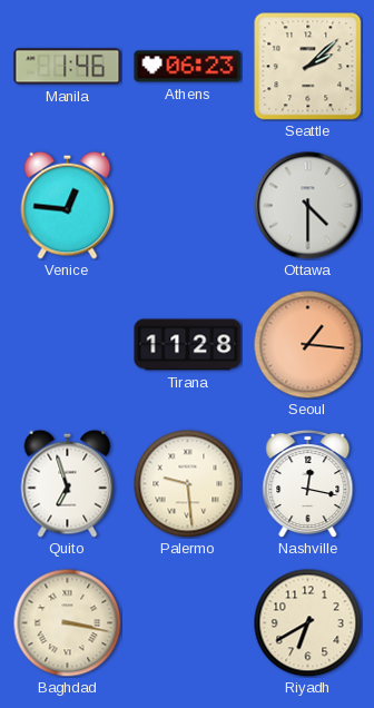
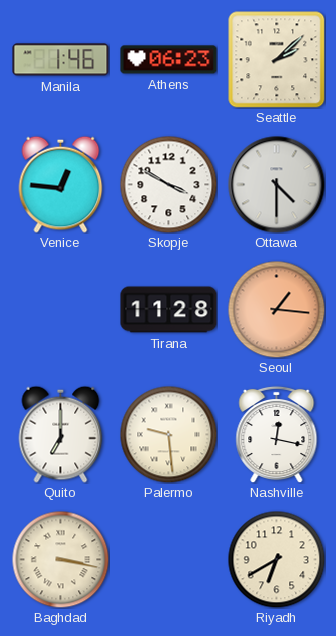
Skopje: none -> 3:50 (168, 184)
Quito: 6:57 -> 7:00 (61, 434)
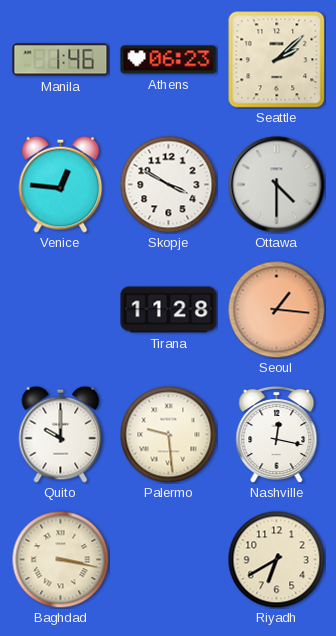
Quito: 7:00 -> 10:00 (61, 434)
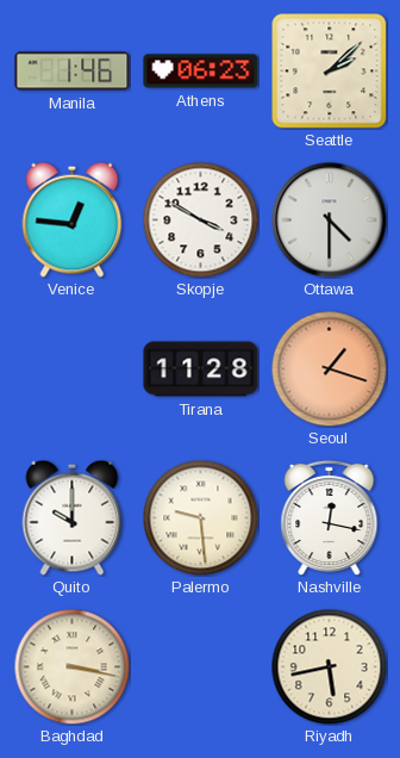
Seoul: 1:16 -> 1:18 (329, 368)
Riyadh: 6:40 -> 5:43 (329, 666)
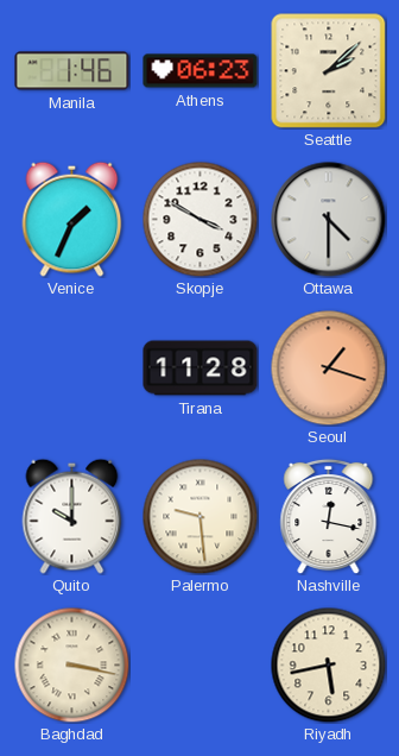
Venice: 12:46 -> 1:34 (72, 219)
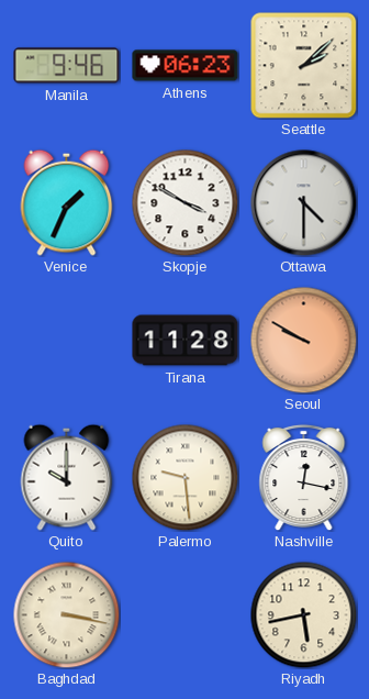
Manila: 1:46 -> 9:46 (67, 66)
Seoul: 1:18 -> 9:50 (303, 340)
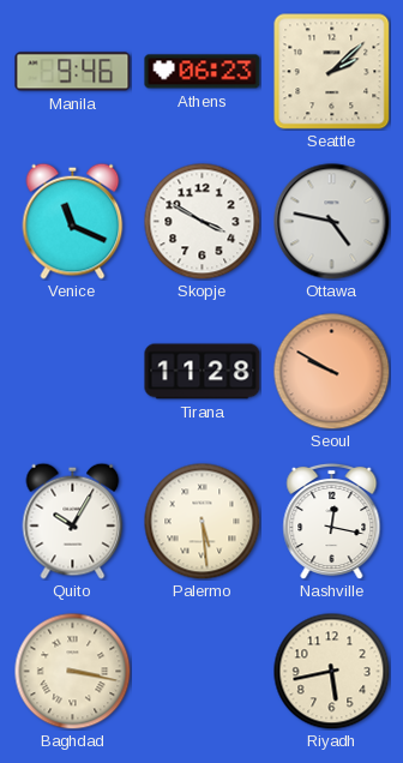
Venice: 1:34 -> 11:19 (73, 221)
Ottawa: 4:30 -> 4:47 (332, 222)
Quito: 10:00 -> 10:05 (73, 521)
Palermo: 9:29 -> 5:29 (201, 521)
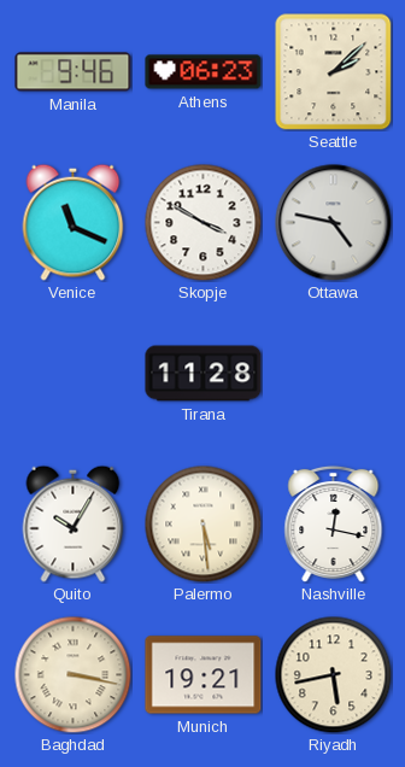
Seoul: 9:50 -> none (331, 371)
Munich: none -> 19:21 (204, 675)
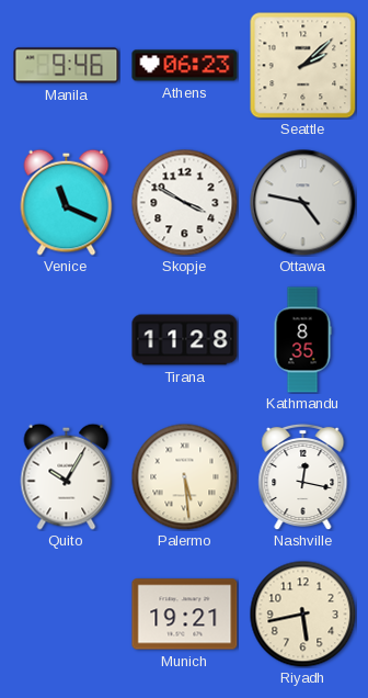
Kathmandu: none -> 8:35 (302, 340)
Baghdad: 3:17 -> none (72, 674)
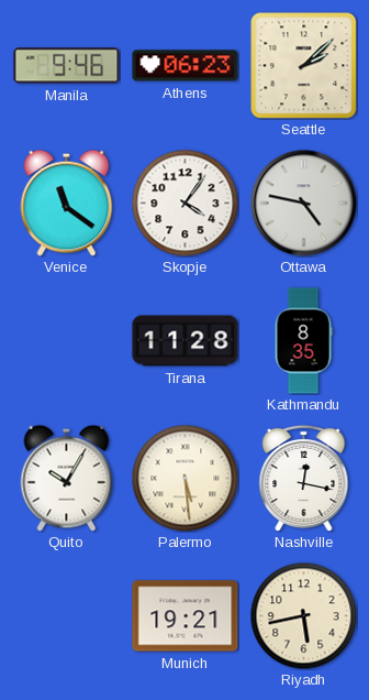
Venice: 11:19 -> 11:21 (67, 203)
Skopje: 3:50 -> 4:06 (185, 203)
